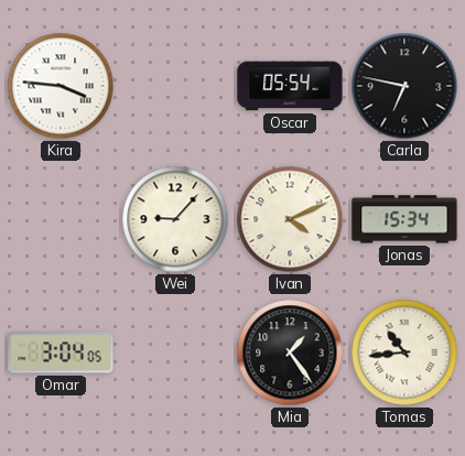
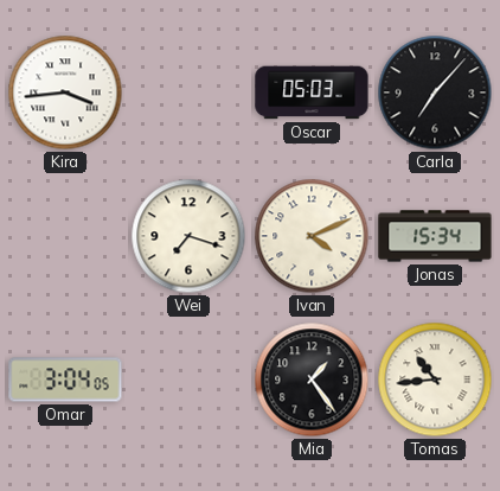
Kira: 3:46 -> 3:44 (65, 93)
Oscar: 05:54 -> 05:03 (312, 93)
Carla: 6:47 -> 7:07 (435, 93)
Wei: 9:07 -> 7:18 (188, 236)
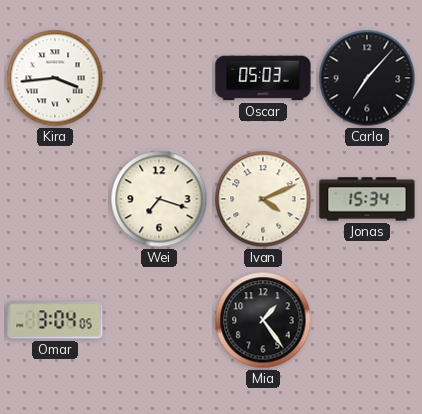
Tomas: 10:44 -> none (435, 380)
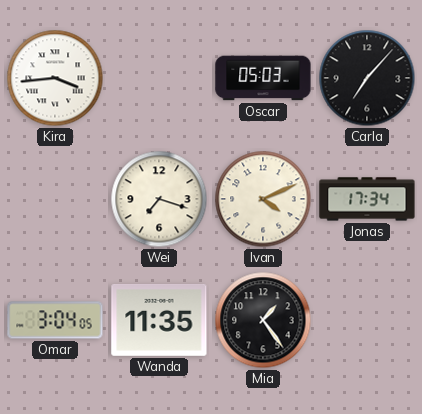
Jonas: 15:34 -> 17:34 (367, 199)
Wanda: none -> 11:35 (159, 320)
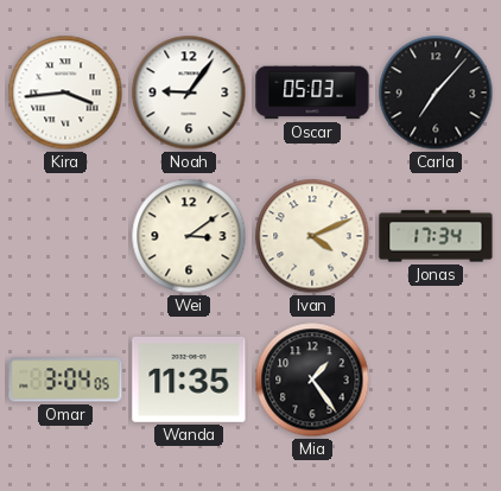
Noah: none -> 9:06 (189, 93)
Wei: 7:18 -> 3:09 (189, 236)
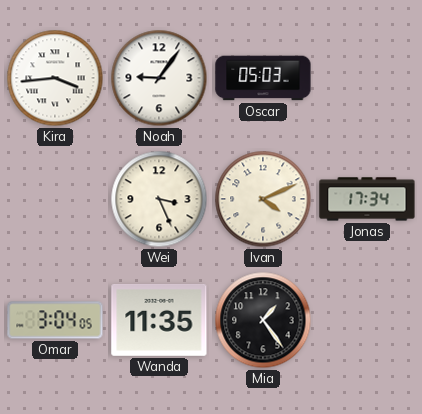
Carla: 7:07 -> none (436, 93)
Wei: 3:09 -> 3:26 (159, 199)
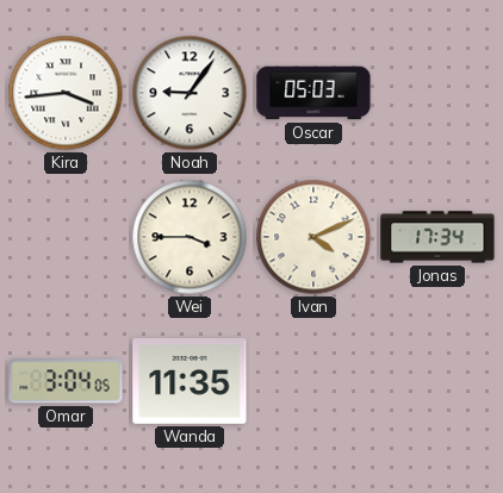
Wei: 3:26 -> 3:45 (190, 237)
Mia: 1:24 -> none (263, 320)
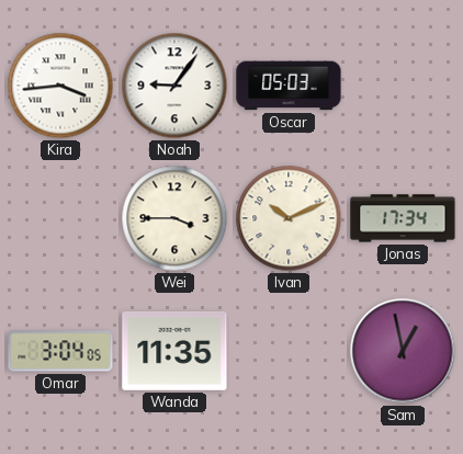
Ivan: 4:11 -> 10:11 (289, 218)
Sam: none -> 12:58 (403, 351)
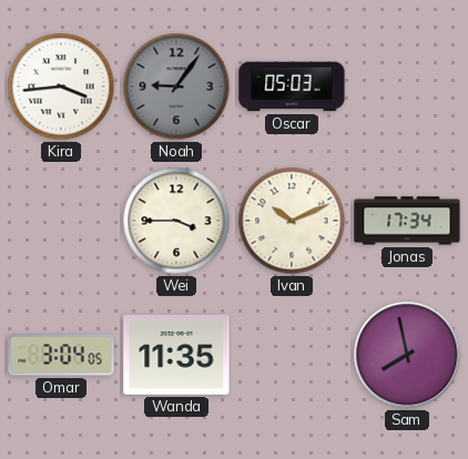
Noah dial: white -> grey (176, 86)
Sam: 12:58 -> 7:58 (407, 355)
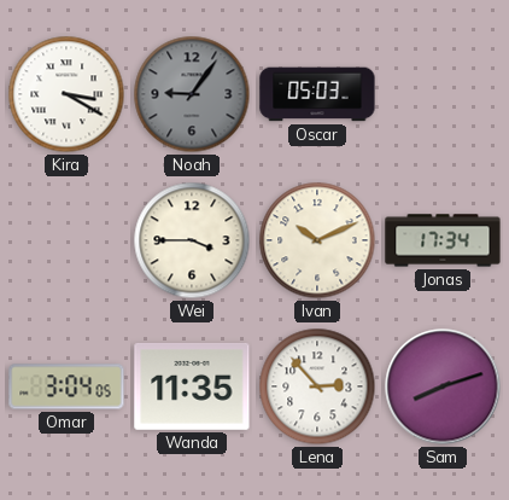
Kira: 3:44 -> 3:20 (66, 94)
Lena: none -> 2:53 (317, 386)
Sam: 7:58 -> 8:12 (443, 386)
